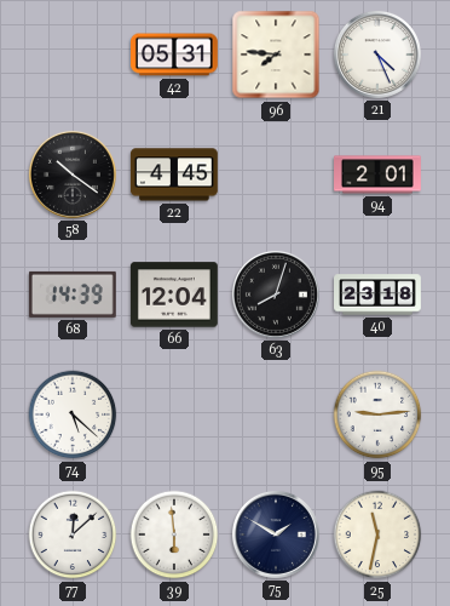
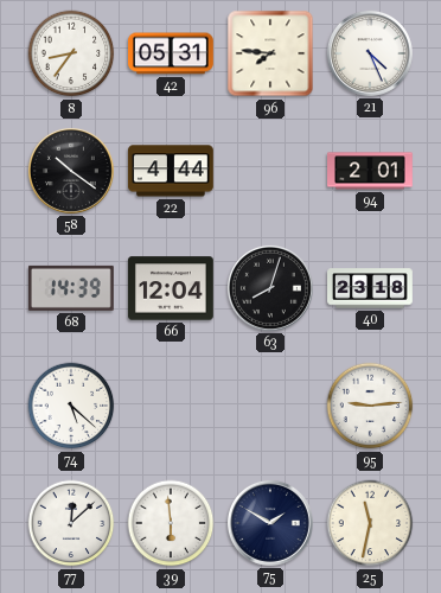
8: none -> 8:36 (71, 53)
22: 4:45 -> 4:44 (171, 171)
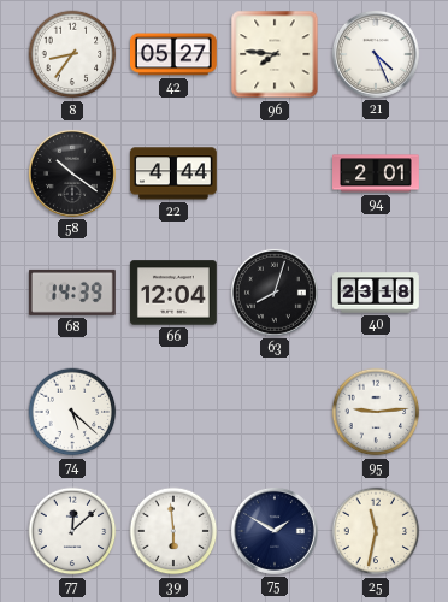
42: 05:31 -> 05:27 (175, 54)
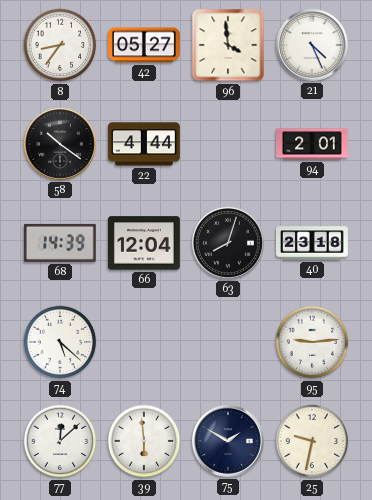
96: 7:46 -> 3:59 (228, 45)
25: 11:32 -> 9:32 (312, 441)
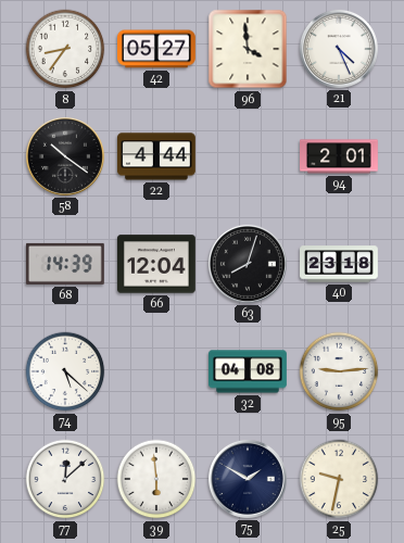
32: none -> 04:08 (249, 371)
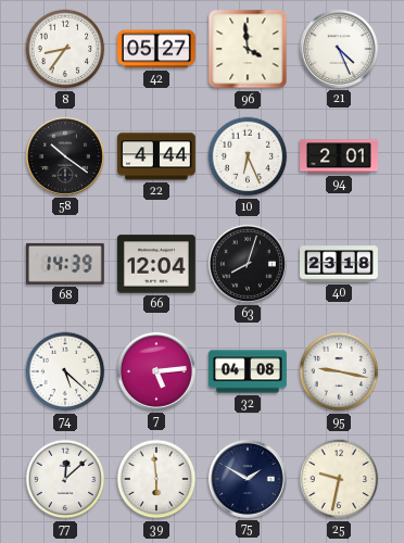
10: none -> 6:26 (248, 156)
7: none -> 5:14 (156, 371)
95: 9:14 -> 9:17 (339, 371)
